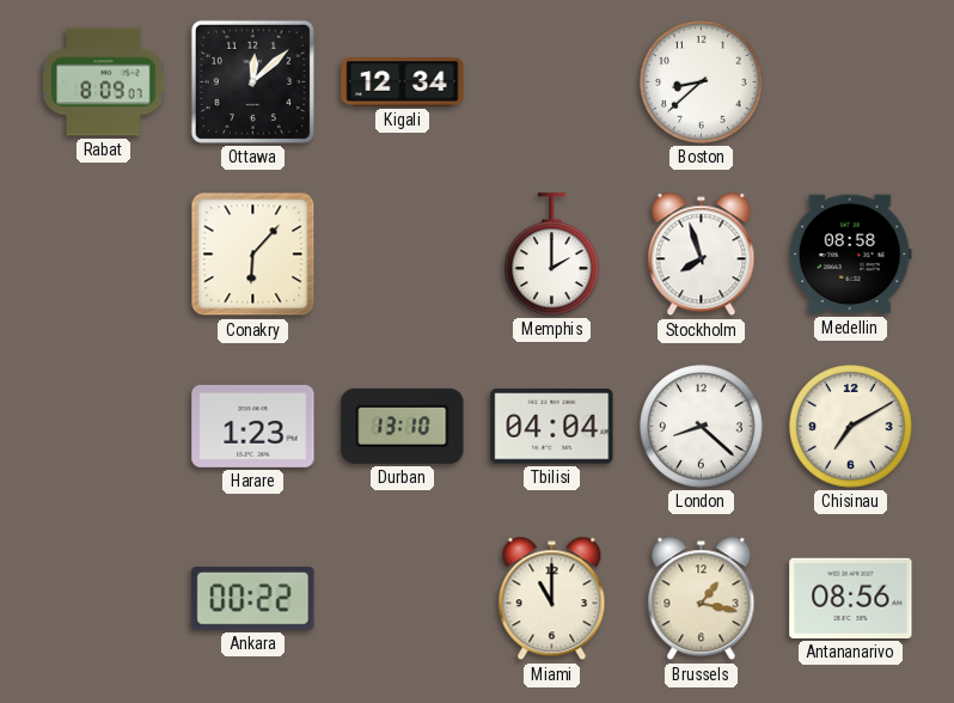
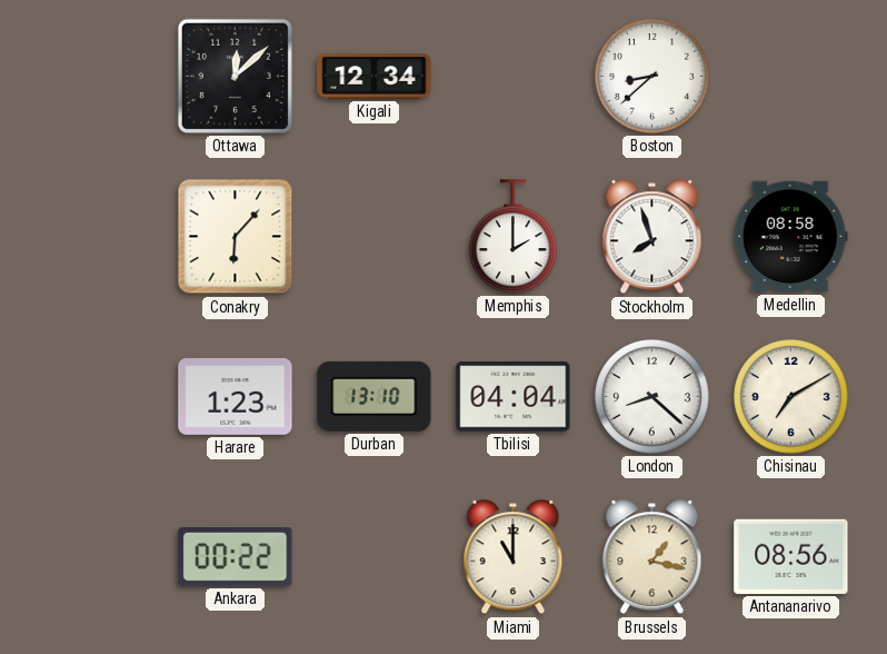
Rabat: 8:09 -> none (104, 82)
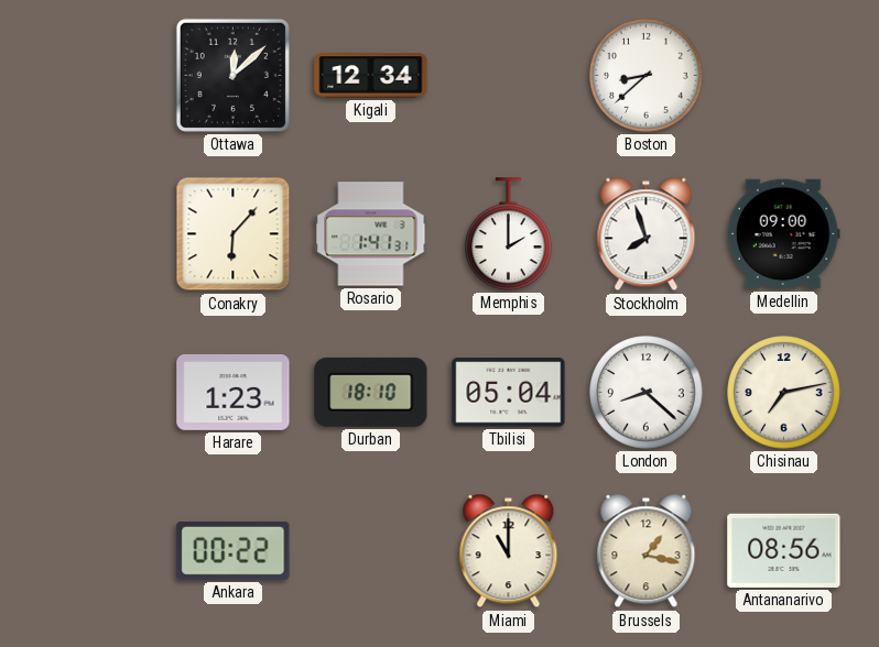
Rosario: none -> 1:41 (371, 234)
Medellin: 08:58 -> 09:00 (783, 234)
Durban: 13:10 -> 18:10 (371, 392)
Tbilisi: 04:04 -> 05:04 (509, 393)
Chisinau: 7:10 -> 7:13 (784, 393)
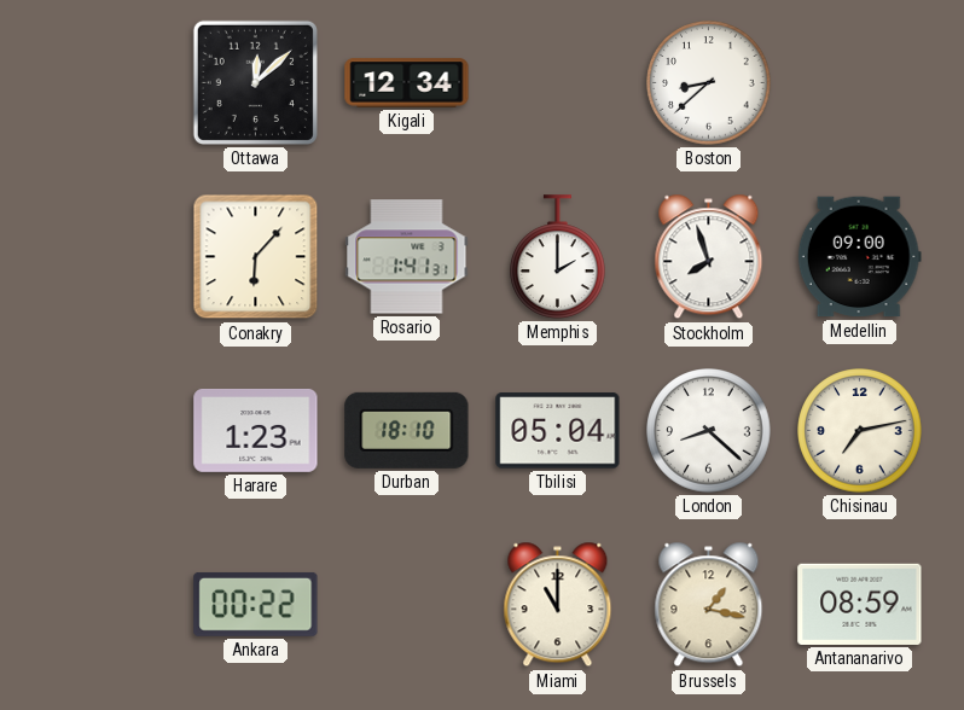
Antananarivo: 08:56 -> 08:59 (860, 604)
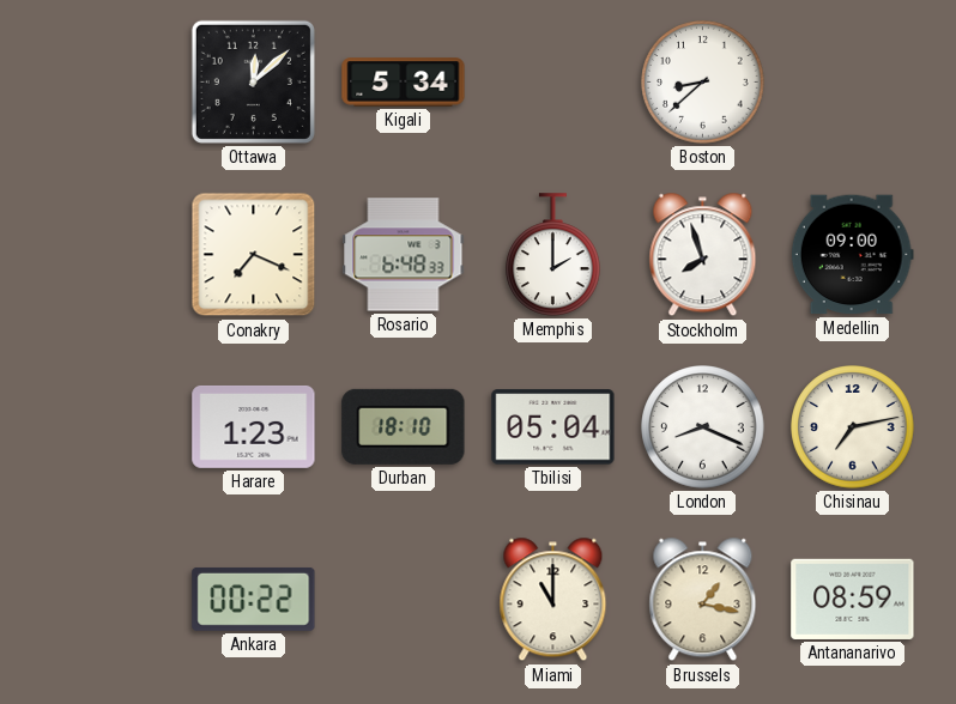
Kigali: 12:34 -> 5:34 (404, 83)
Conakry: 6:07 -> 7:19 (254, 255)
Rosario: 1:41 -> 6:48 (404, 255)
London: 8:22 -> 8:19 (703, 427)
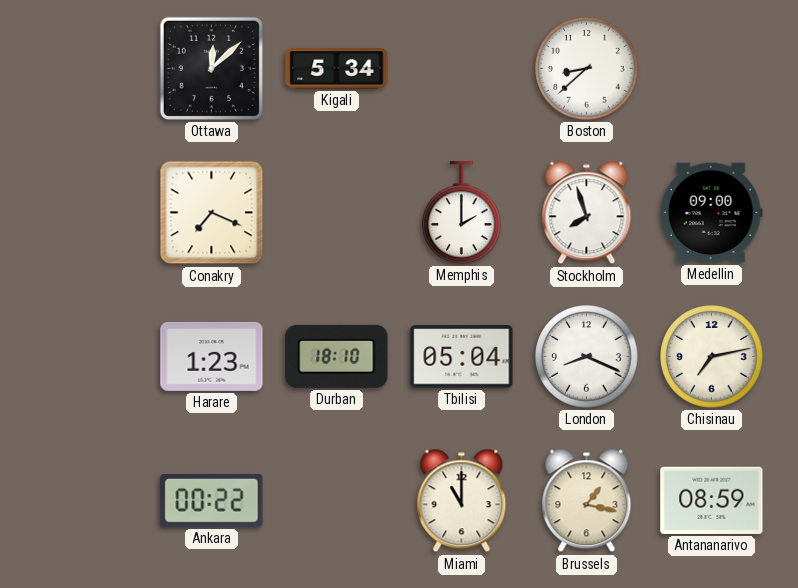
Rosario: 6:48 -> none (404, 255)
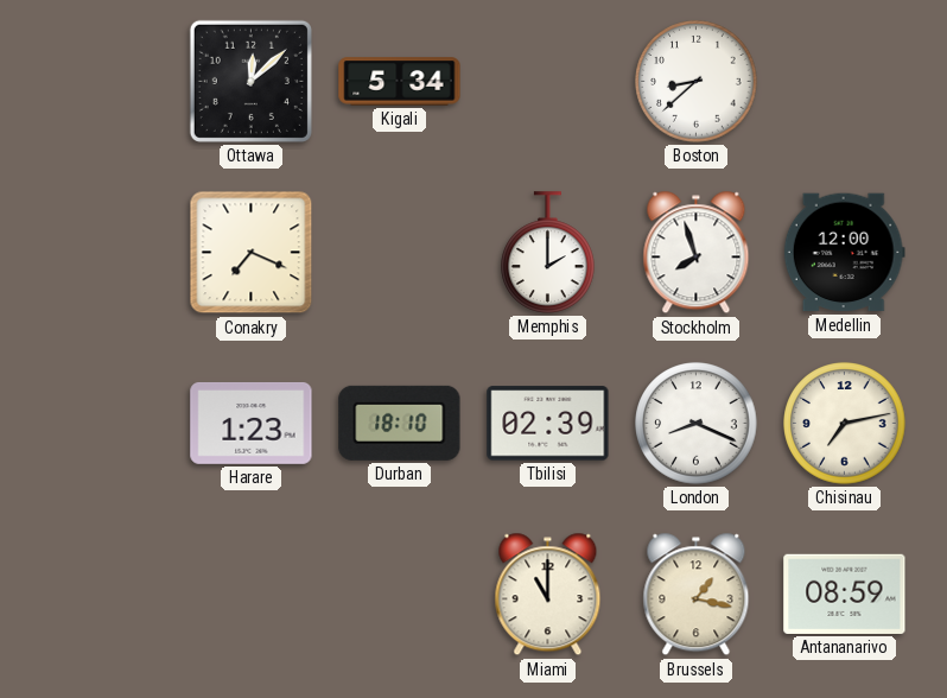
Medellin: 09:00 -> 12:00 (844, 253)
Tbilisi: 05:04 -> 02:39 (548, 424)
Ankara: 00:22 -> none (212, 500)
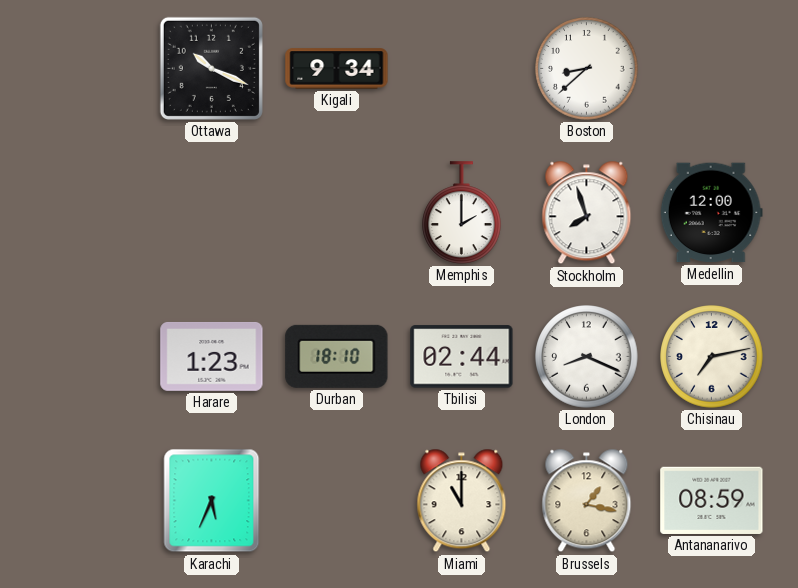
Ottawa: 12:08 -> 10:19 (211, 68)
Kigali: 5:34 -> 9:34 (337, 69)
Conakry: 7:19 -> none (252, 253)
Tbilisi: 02:39 -> 02:44 (462, 357)
Karachi: none -> 5:34 (212, 501)
